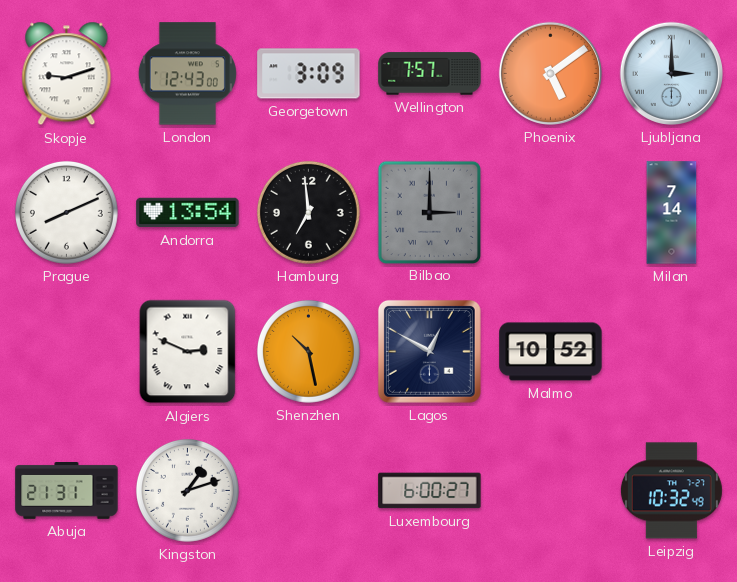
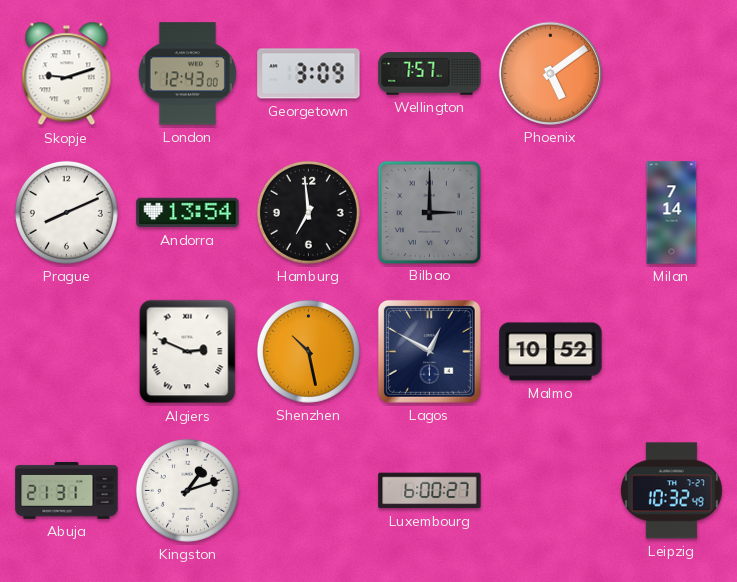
Ljubljana: 3:00 -> none (671, 73)
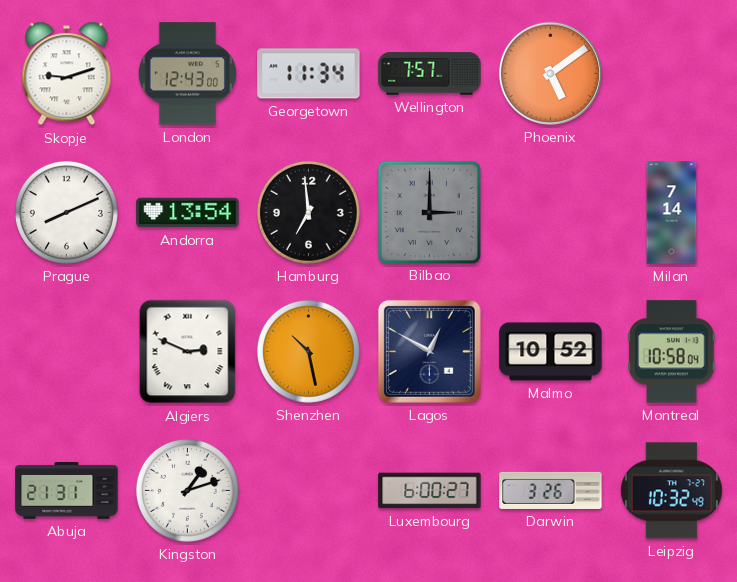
Georgetown: 3:09 -> 11:34 (309, 74)
Montreal: none -> 10:58 (672, 352)
Darwin: none -> 3:26 (551, 490)
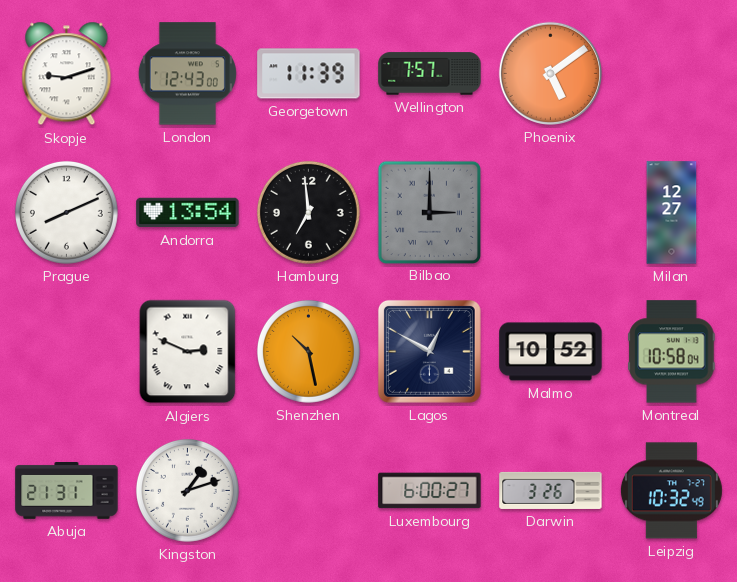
Georgetown: 11:34 -> 11:39 (309, 74)
Milan: 7:14 -> 12:27 (672, 213)
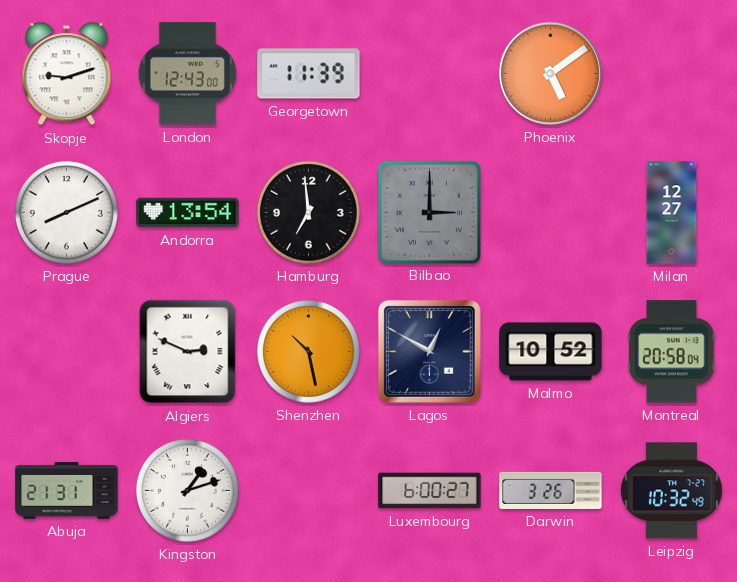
Wellington: 7:57 -> none (430, 74)
Montreal: 10:58 -> 20:58 (672, 352)
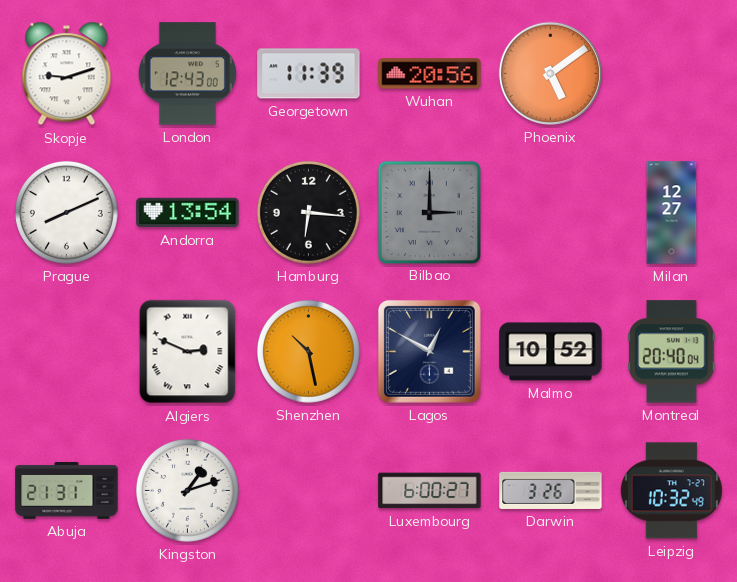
Wuhan: none -> 20:56 (430, 74)
Hamburg: 6:59 -> 6:16 (308, 212)
Montreal: 20:58 -> 20:40 (672, 352)
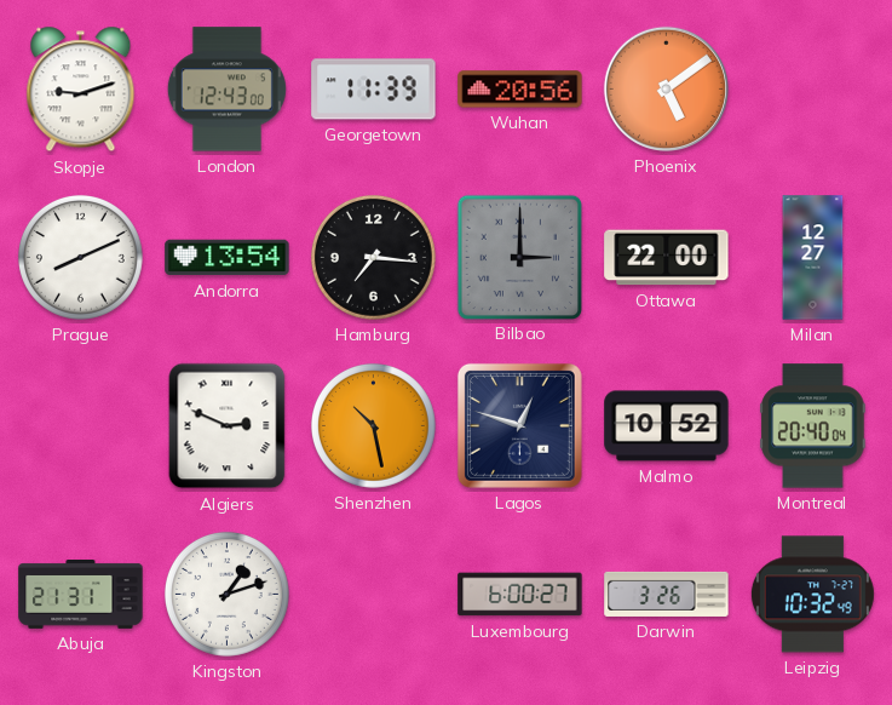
Hamburg: 6:16 -> 7:16 (373, 257)
Ottawa: none -> 22:00 (667, 258)
Lagos: 12:50 -> 12:48 (519, 425)
